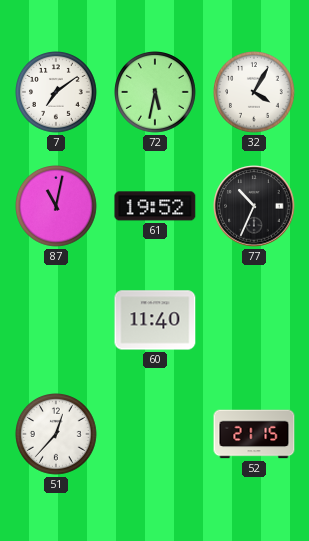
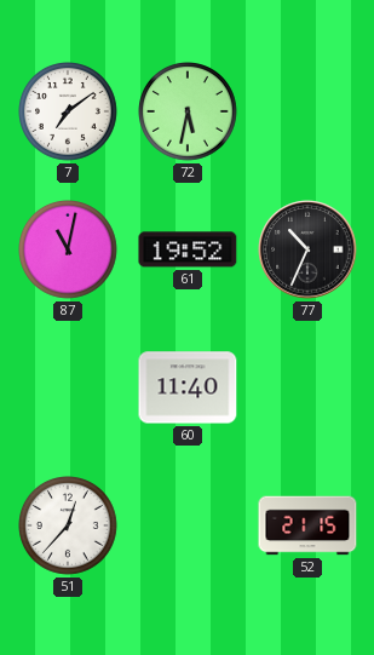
32: 4:05 -> none (255, 93)
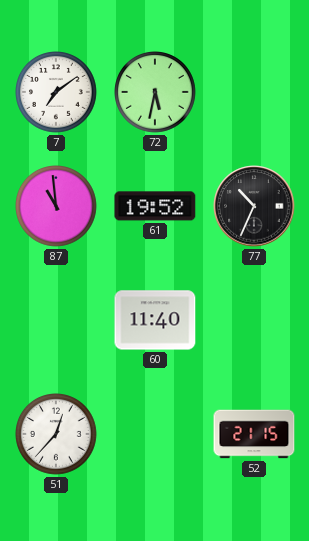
87: 11:02 -> 10:59 (57, 207)
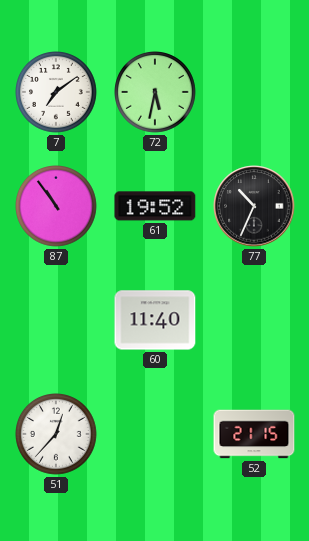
87: 10:59 -> 10:54 (57, 207)
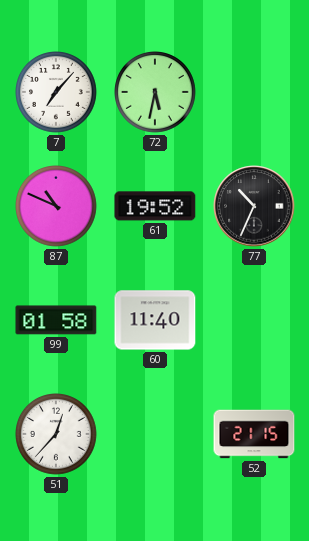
7: 7:09 -> 7:07 (57, 93)
87: 10:54 -> 10:49 (57, 207)
99: none -> 01:58 (56, 320)
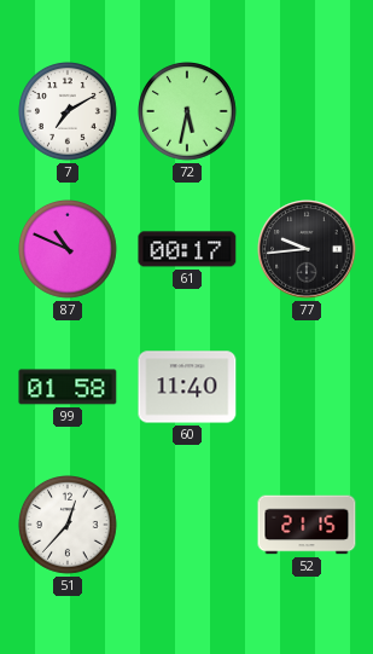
7: 7:07 -> 7:10 (69, 112)
61: 19:52 -> 00:17 (187, 249)
77: 10:34 -> 9:44 (307, 249)
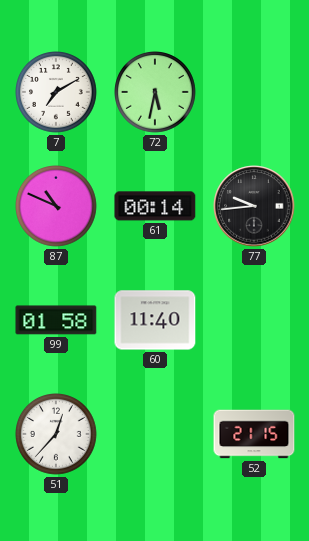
61: 00:17 -> 00:14 (155, 206)
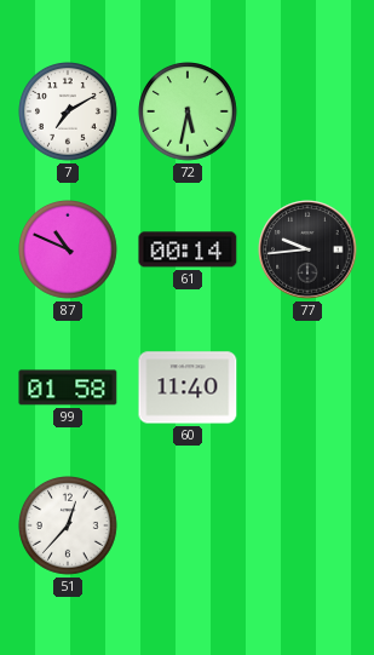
52: 21:15 -> none (254, 434)
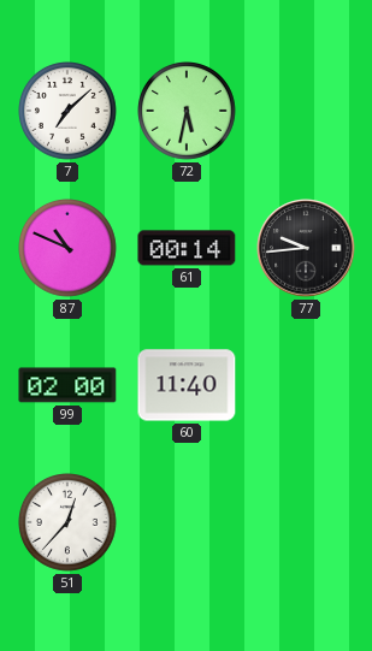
7: 7:10 -> 7:08 (69, 112)
99: 01:58 -> 02:00 (67, 385)
